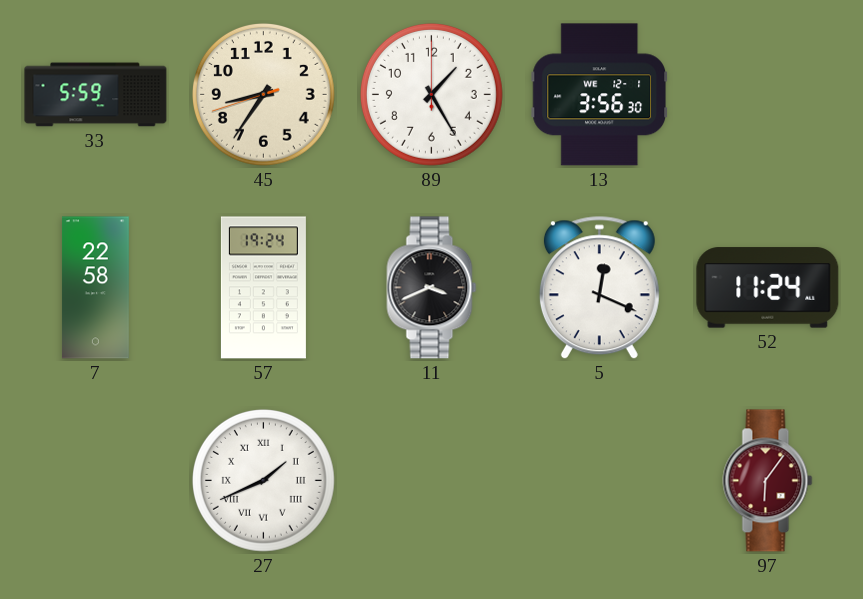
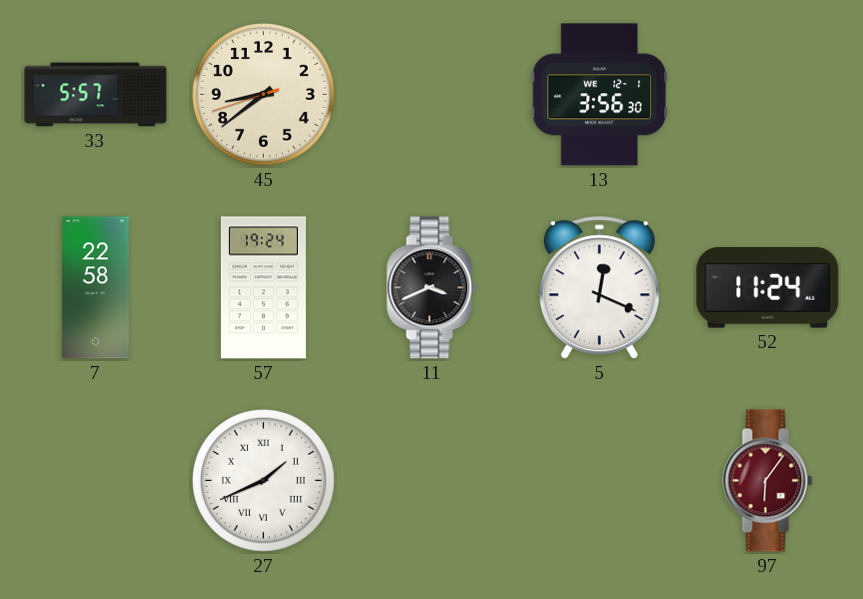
33: 5:59 -> 5:57 (96, 95)
45: 8:35 -> 8:38 (263, 94)
89: 1:25 -> none (431, 94)
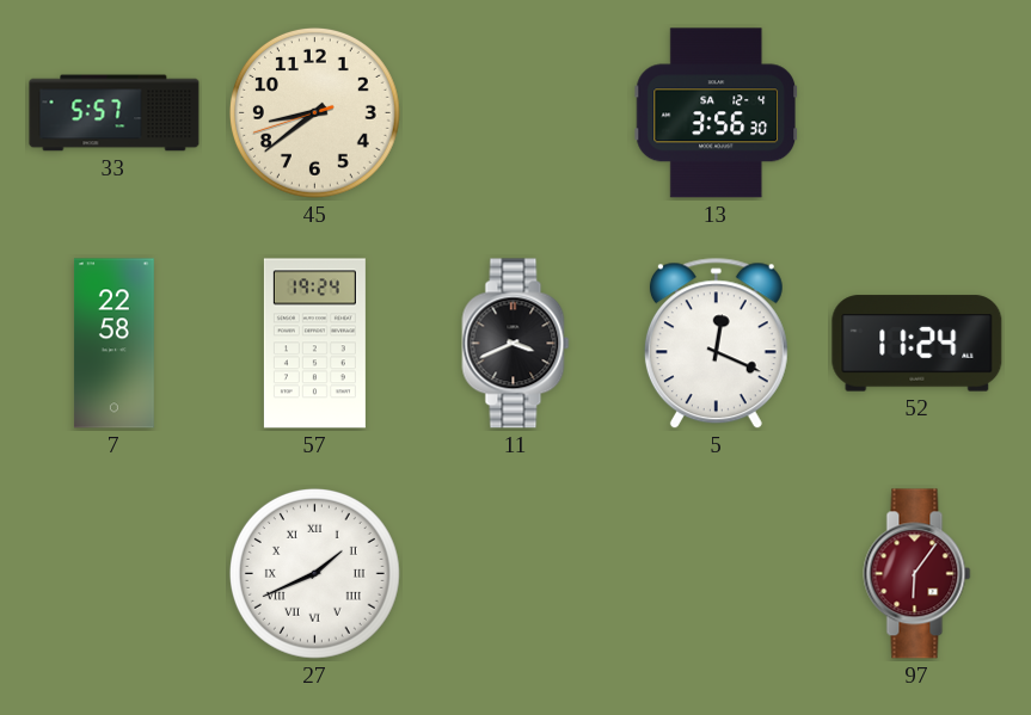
13 date: WE 12-1 -> SA 12-4 (717, 113)
